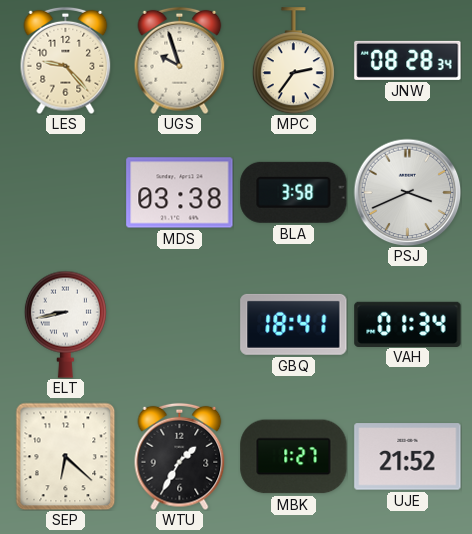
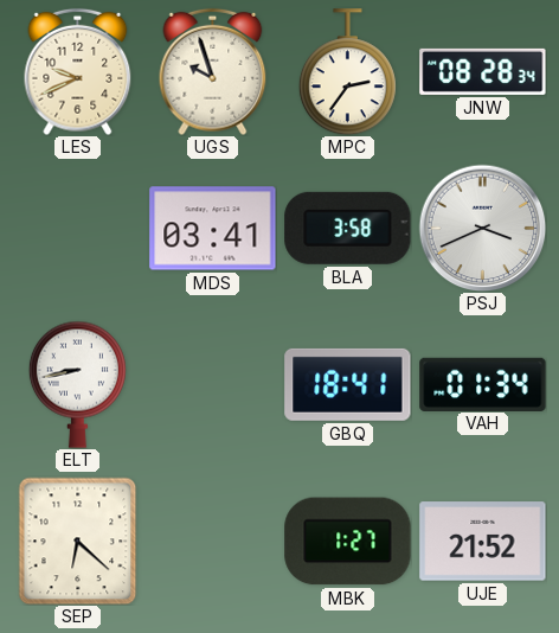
LES: 9:23 -> 9:41 (78, 71)
MDS: 03:38 -> 03:41 (213, 229)
WTU: 1:35 -> none (180, 456)
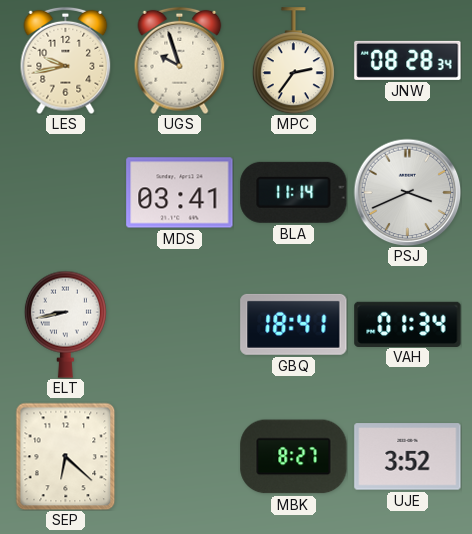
LES: 9:41 -> 9:43 (66, 60)
BLA: 3:58 -> 11:14 (294, 192)
MBK: 1:27 -> 8:27 (294, 457)
UJE: 21:52 -> 3:52 (408, 457)
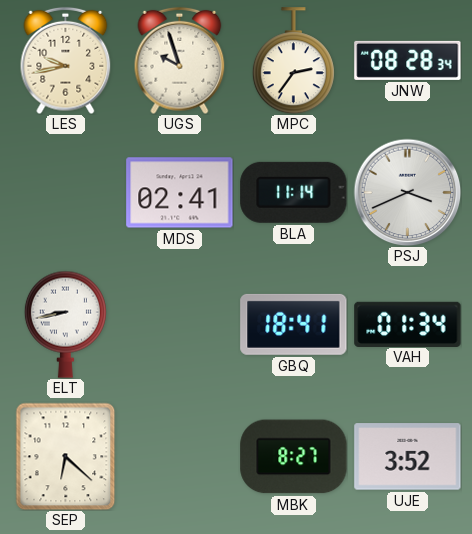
MDS: 03:41 -> 02:41 (180, 193)
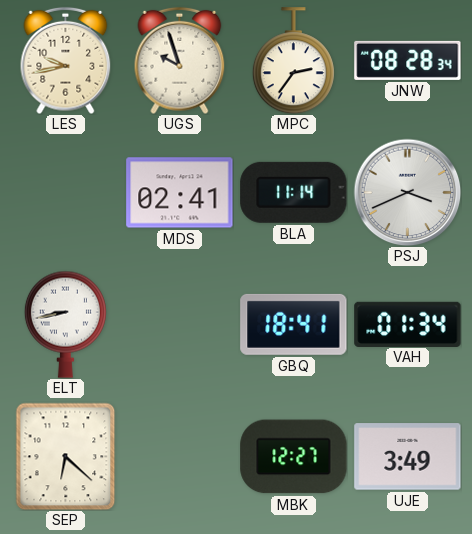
MBK: 8:27 -> 12:27 (294, 457)
UJE: 3:52 -> 3:49 (408, 457)
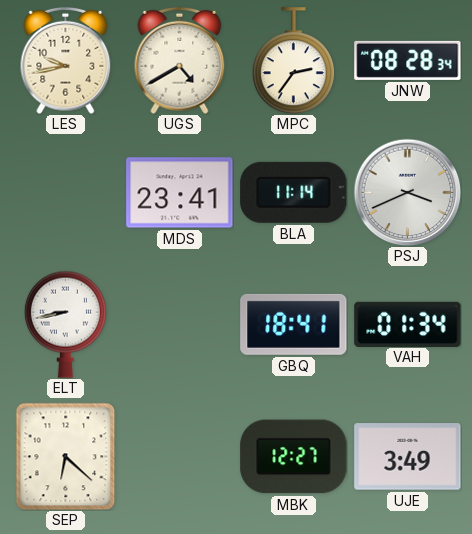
UGS: 9:57 -> 4:40 (180, 60)
MDS: 02:41 -> 23:41 (180, 193)
